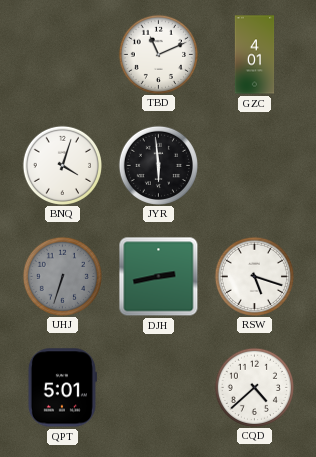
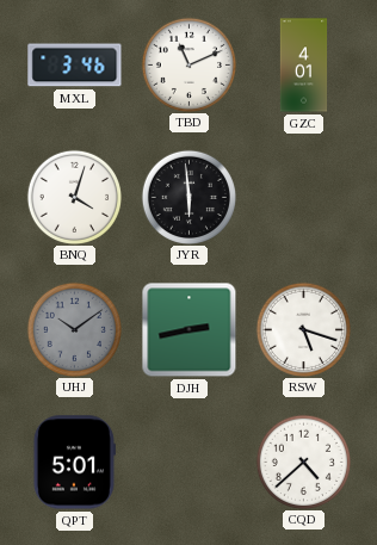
MXL: none -> 3:46 (75, 66)
UHJ: 6:33 -> 10:09 (74, 329)
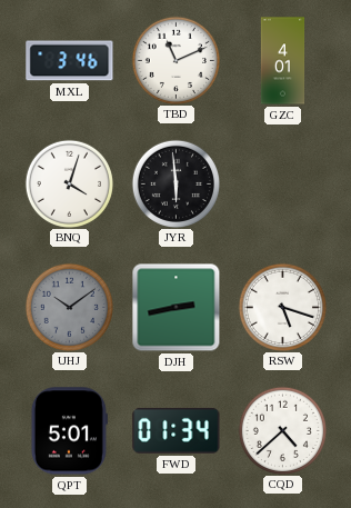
FWD: none -> 01:34 (177, 430)
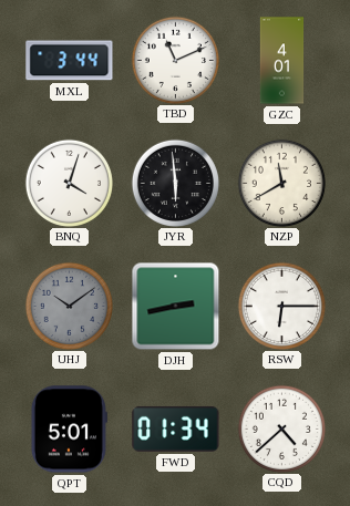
MXL: 3:46 -> 3:44 (70, 61)
NZP: none -> 11:40 (281, 183)
RSW: 5:18 -> 6:15 (281, 306)
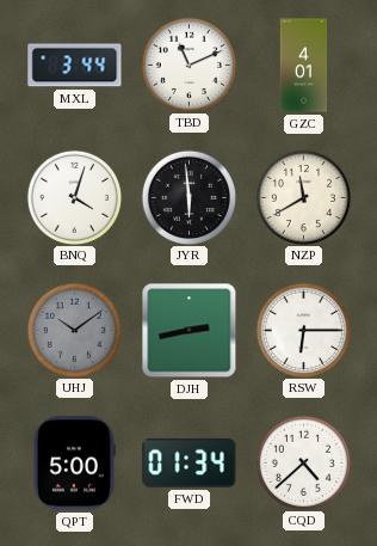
QPT: 5:01 -> 5:00 (74, 464)
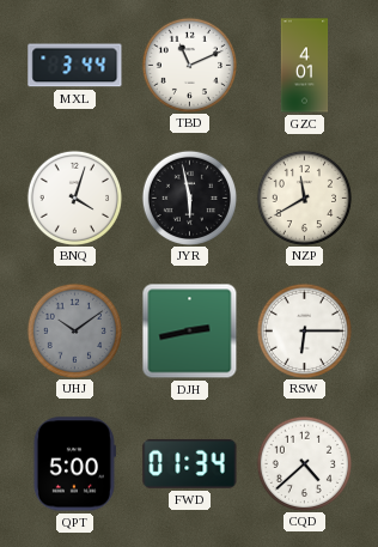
JYR: 5:59 -> 5:58 (189, 197)
